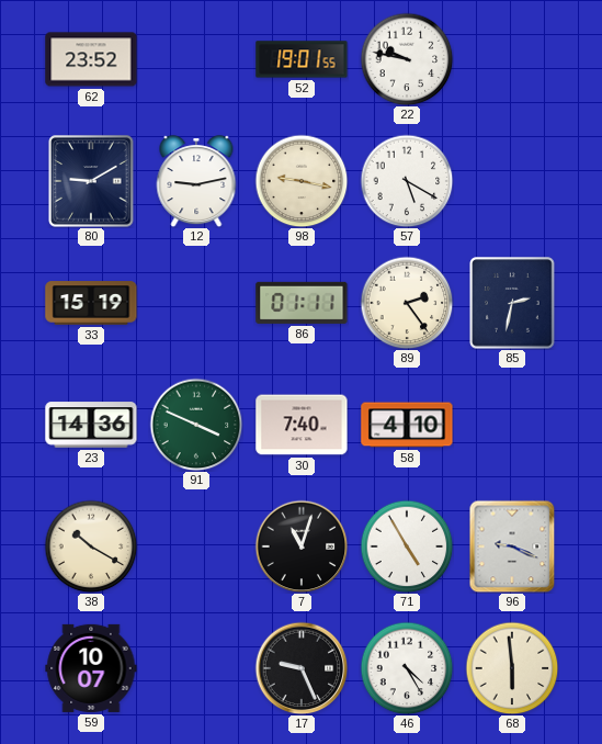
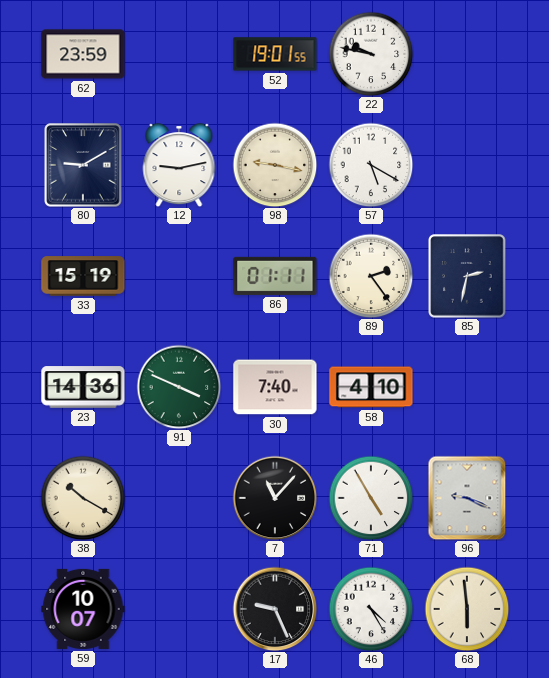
62: 23:52 -> 23:59 (83, 54)
7: 11:03 -> 11:07 (275, 498)
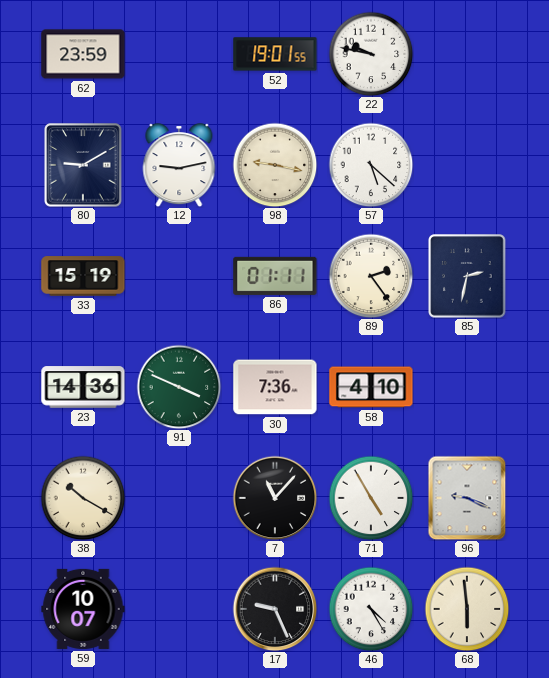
57: 5:20 -> 5:22 (371, 165)
30: 7:40 -> 7:36 (275, 387)
